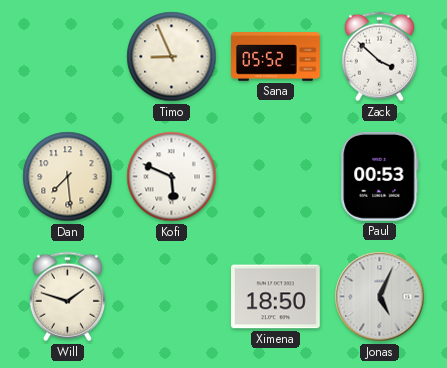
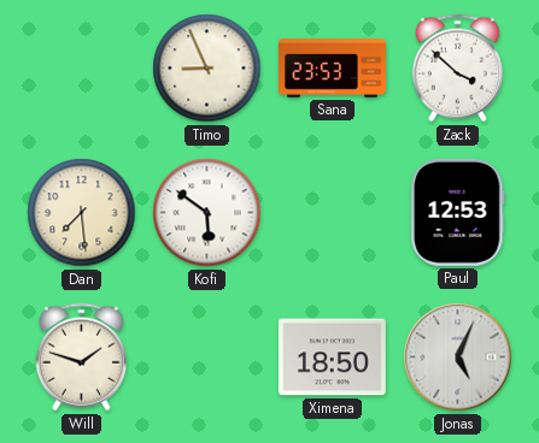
Sana: 05:52 -> 23:53 (333, 69)
Kofi: 5:49 -> 5:51 (207, 213)
Paul: 00:53 -> 12:53 (458, 212)
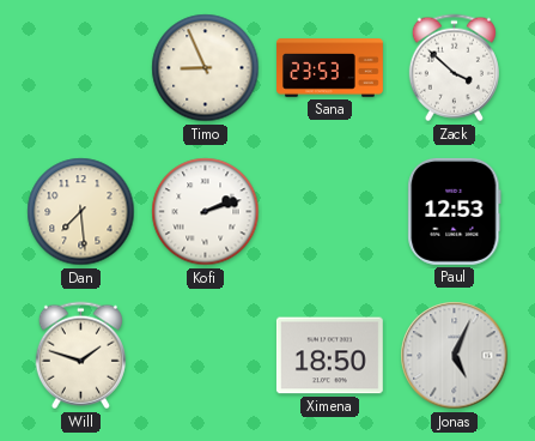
Kofi: 5:51 -> 2:12 (206, 212)
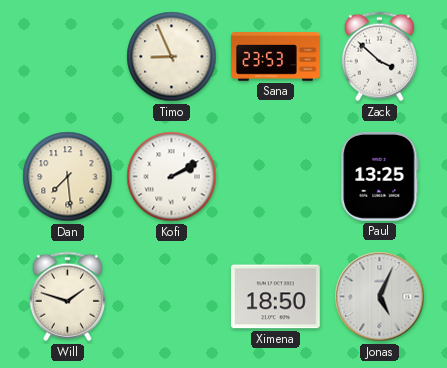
Kofi: 2:12 -> 2:10 (172, 177)
Paul: 12:53 -> 13:25 (380, 176)
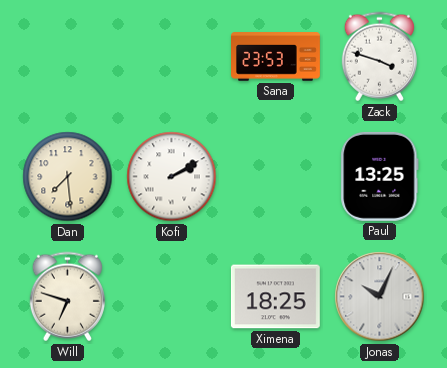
Timo: 8:56 -> none (172, 57)
Zack: 3:52 -> 3:48 (379, 57)
Will: 1:48 -> 6:48 (67, 297)
Ximena: 18:50 -> 18:25 (275, 297)
Jonas: 5:04 -> 10:04 (380, 297)
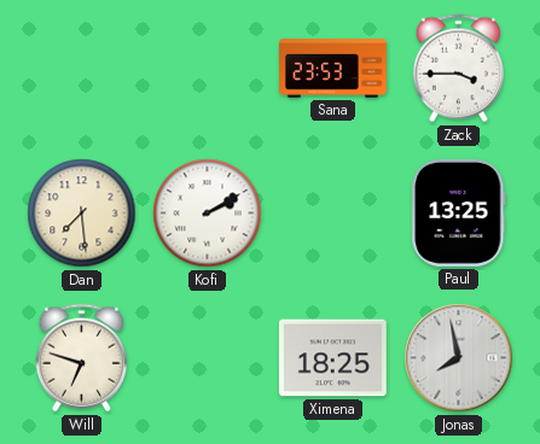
Zack: 3:48 -> 3:45 (458, 69)
Jonas: 10:04 -> 7:58 (459, 358)
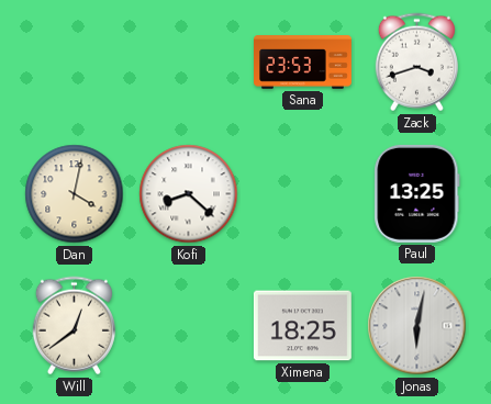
Zack: 3:45 -> 3:42 (416, 63)
Dan: 7:29 -> 4:02 (75, 194)
Kofi: 2:10 -> 8:22 (189, 194)
Will: 6:48 -> 12:39 (74, 326)
Jonas: 7:58 -> 6:02 (417, 326)
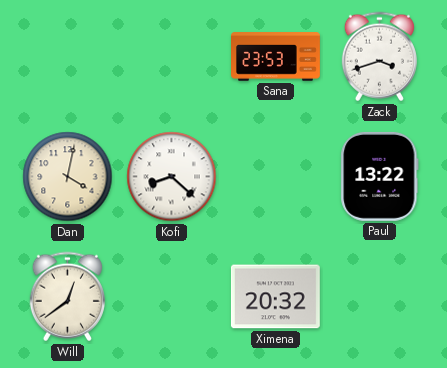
Paul: 13:25 -> 13:22 (380, 176)
Ximena: 18:25 -> 20:32 (275, 297)
Jonas: 6:02 -> none (417, 326)
